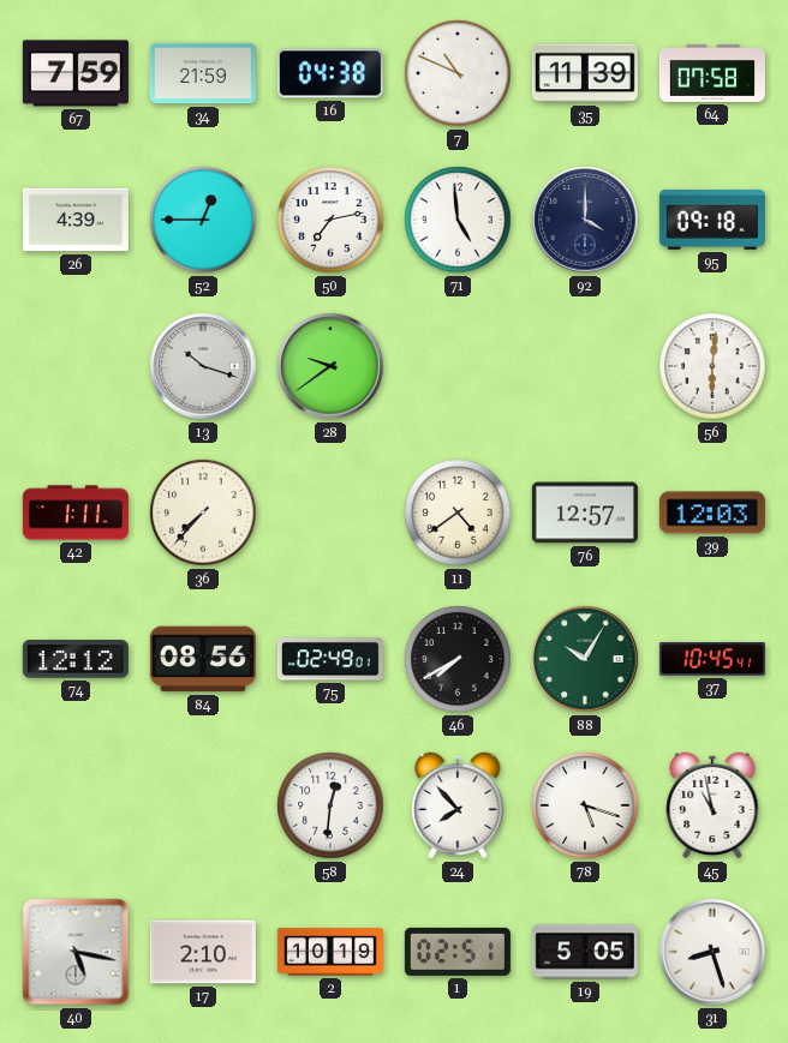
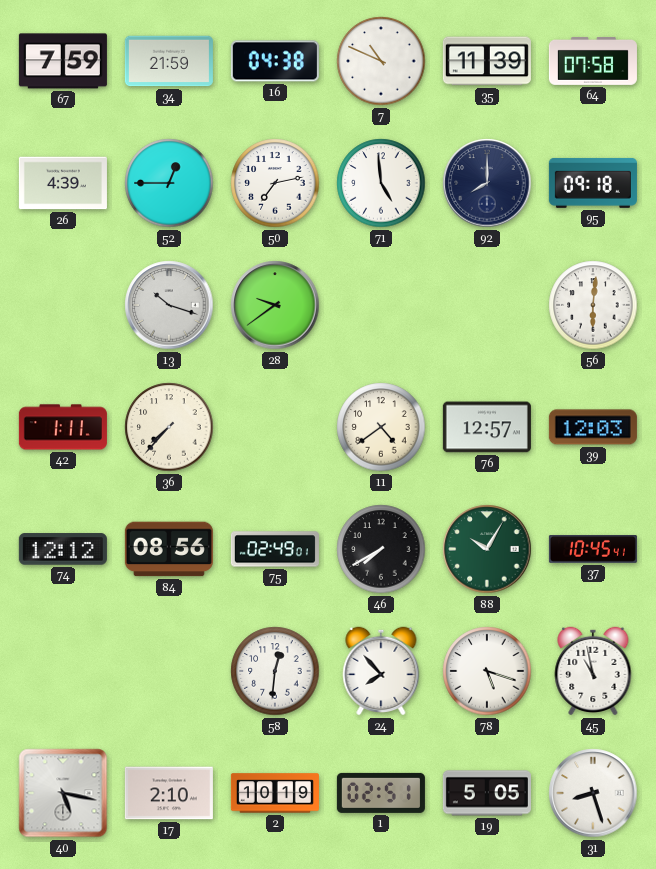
92: 4:00 -> 8:00 (487, 183)
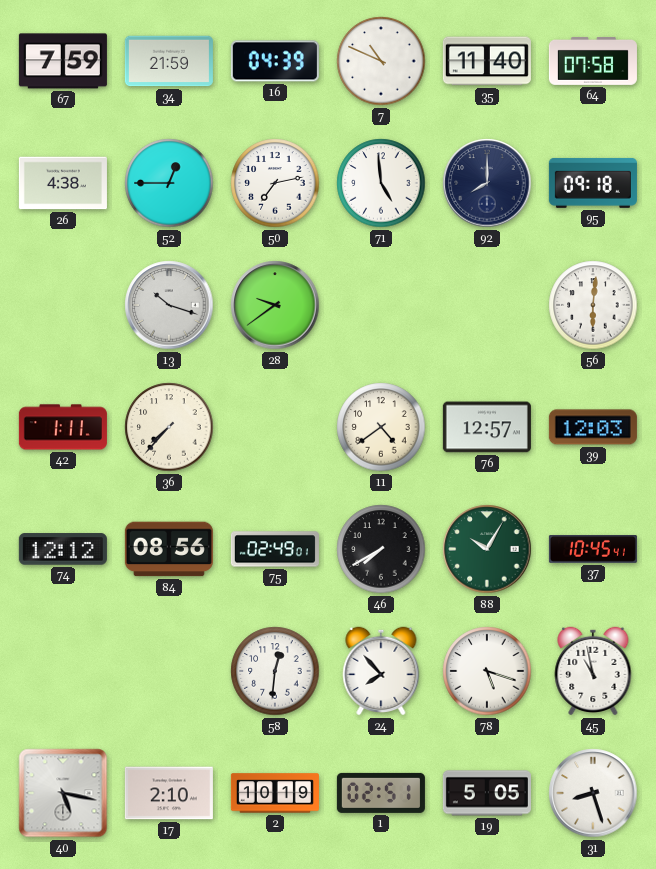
16: 04:38 -> 04:39 (275, 61)
35: 11:39 -> 11:40 (487, 61)
26: 4:39 -> 4:38 (63, 183)
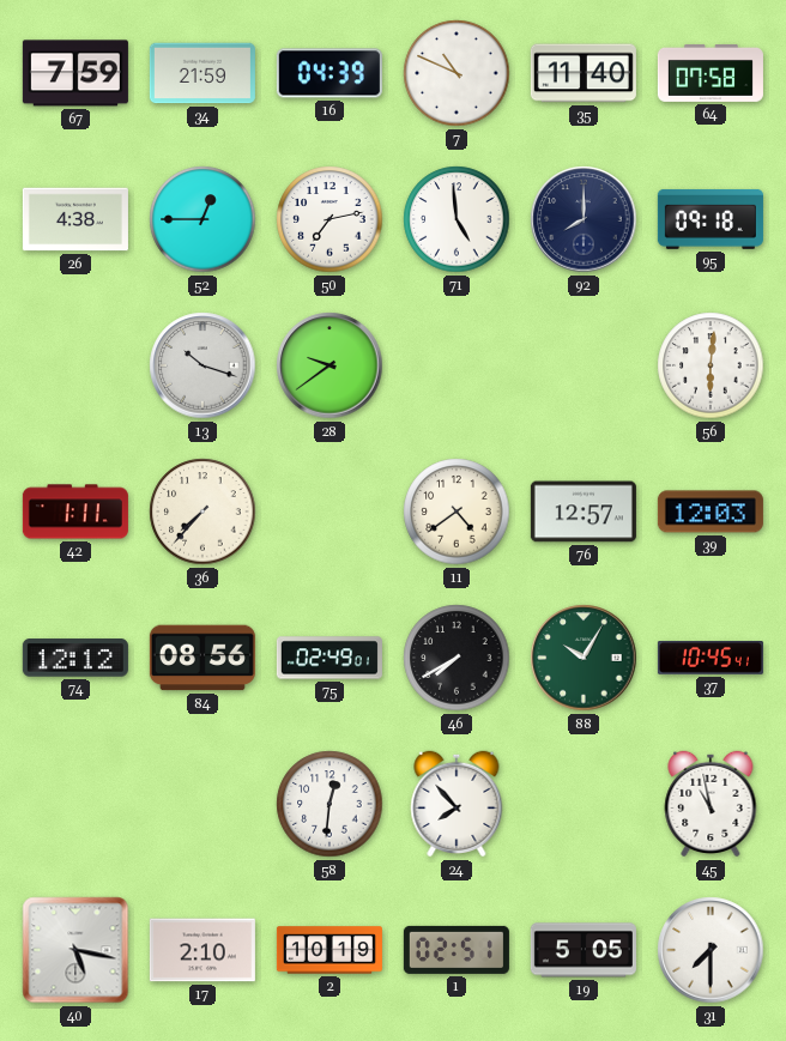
78: 5:18 -> none (487, 671)
31: 8:27 -> 7:30 (711, 950)
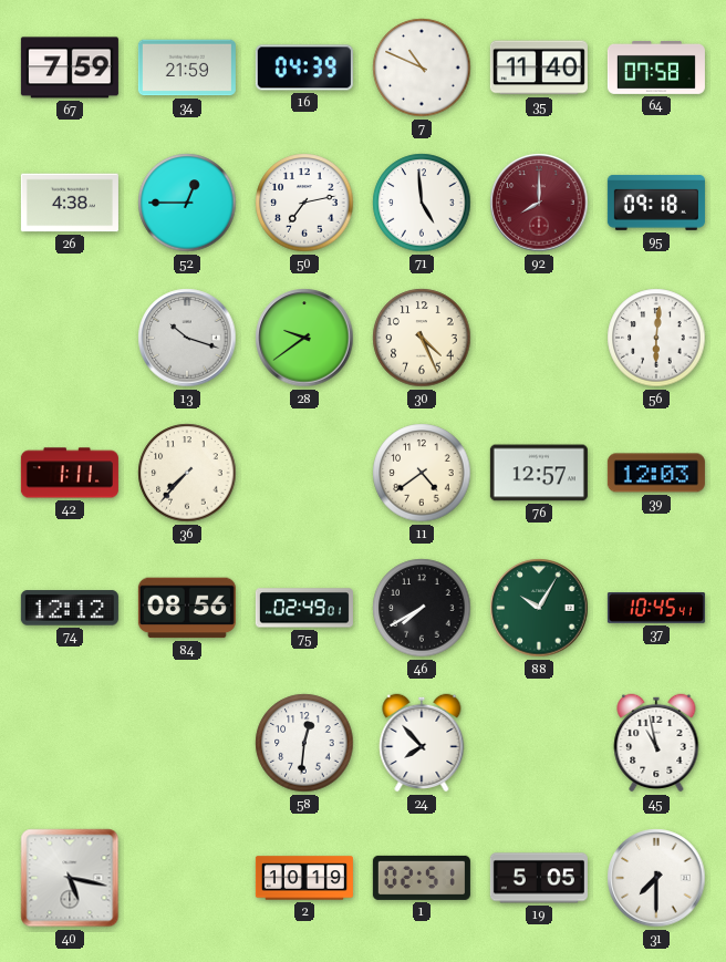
92 dial: navy -> burgundy (539, 203)
30: none -> 4:26 (422, 338)
17: 2:10 -> none (202, 950)
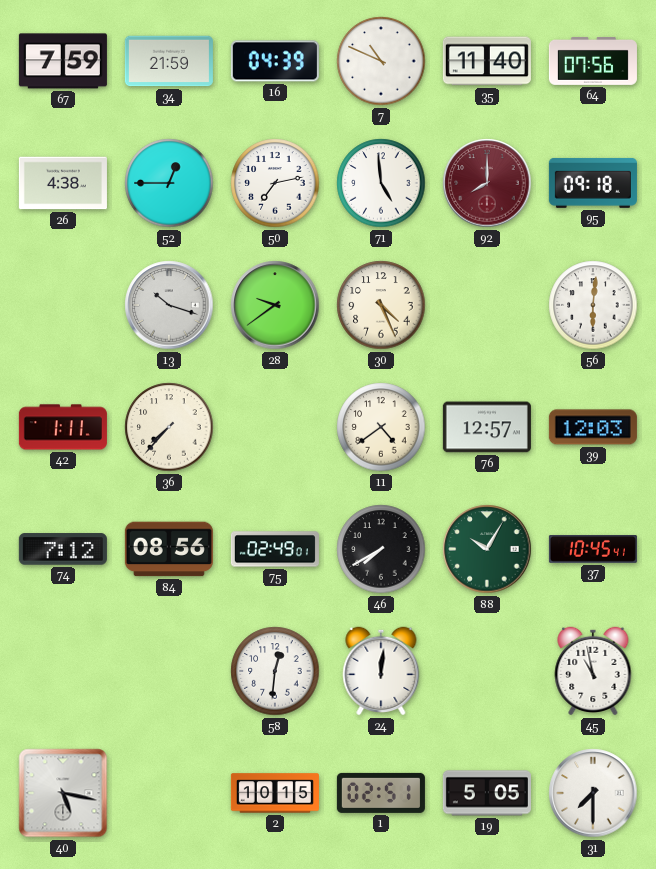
64: 07:58 -> 07:56 (593, 61)
74: 12:12 -> 7:12 (63, 549)
24: 7:53 -> 12:01 (381, 671)
2: 10:19 -> 10:15 (275, 793)
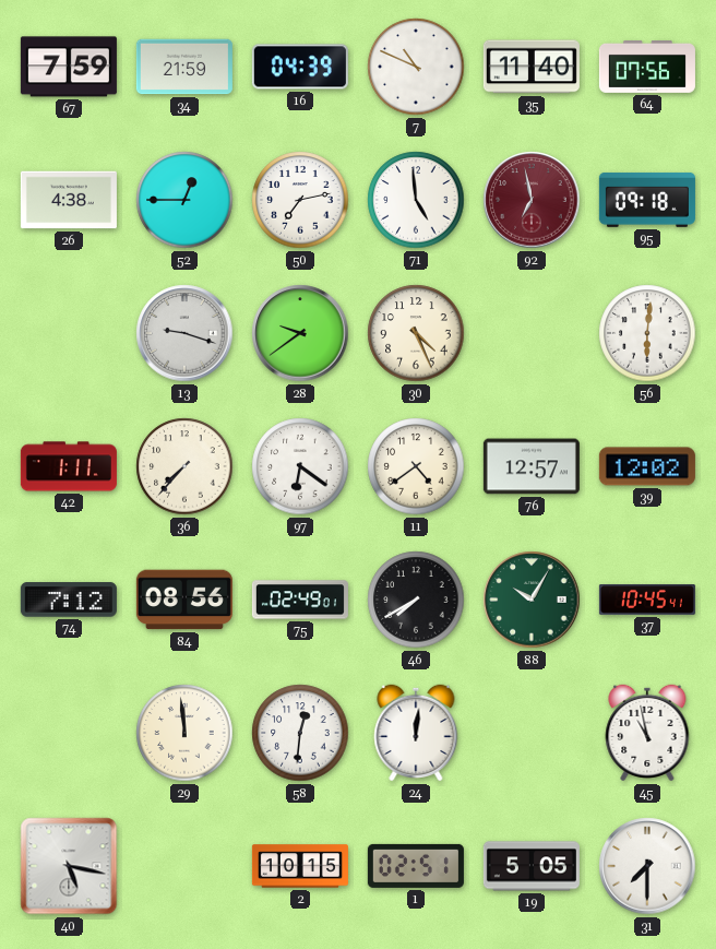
92: 8:00 -> 6:58 (532, 200)
13: 10:18 -> 9:18 (184, 333)
97: none -> 6:21 (300, 466)
39: 12:03 -> 12:02 (647, 466)
29: none -> 11:59 (184, 733)
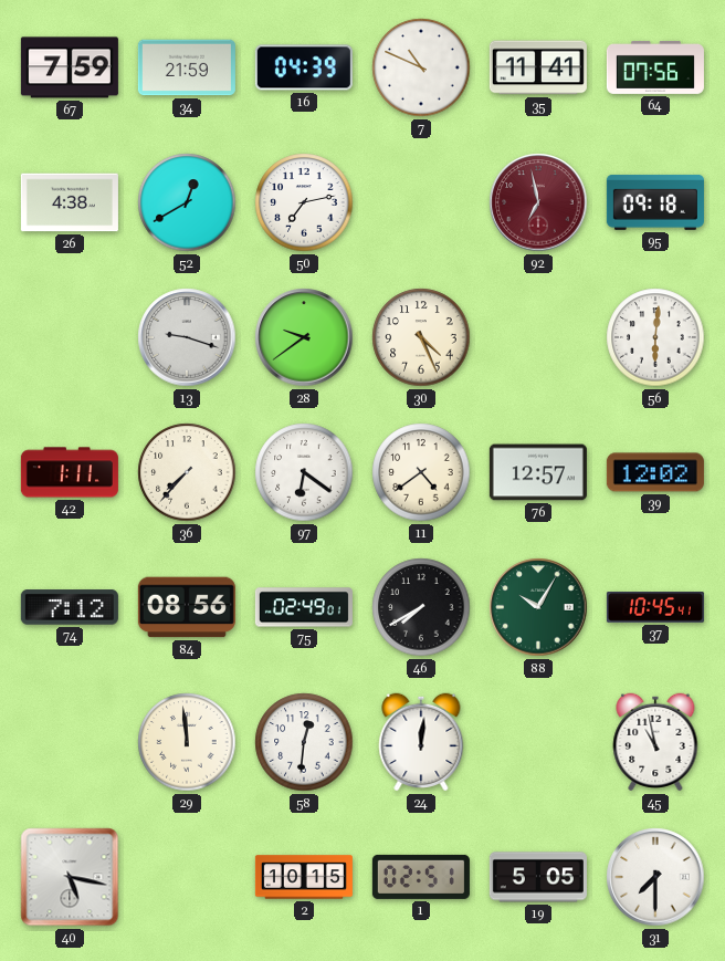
35: 11:40 -> 11:41 (538, 67)
52: 12:45 -> 12:40 (187, 202)
71: 4:59 -> none (416, 200)
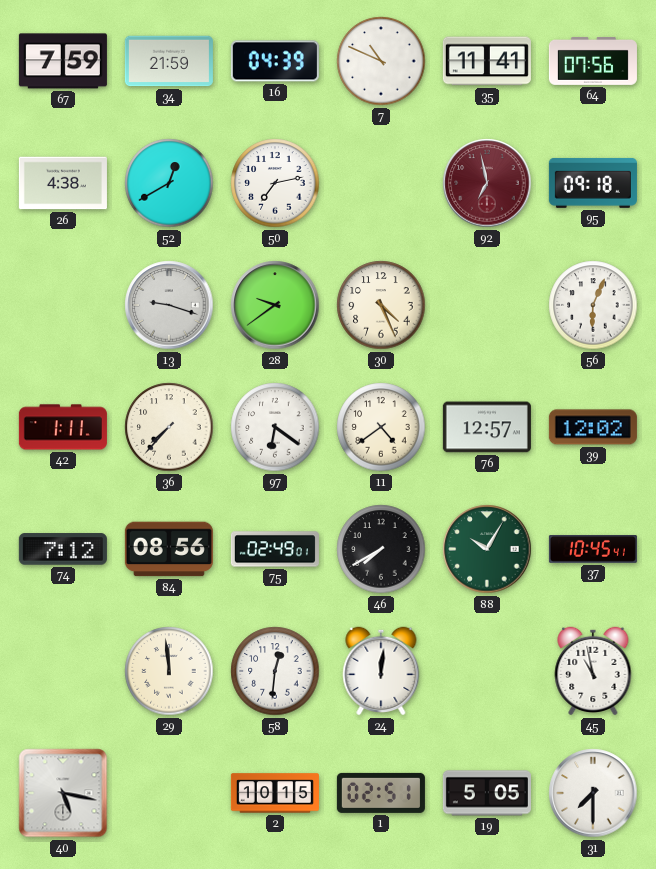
56: 6:01 -> 6:04 (593, 305)
